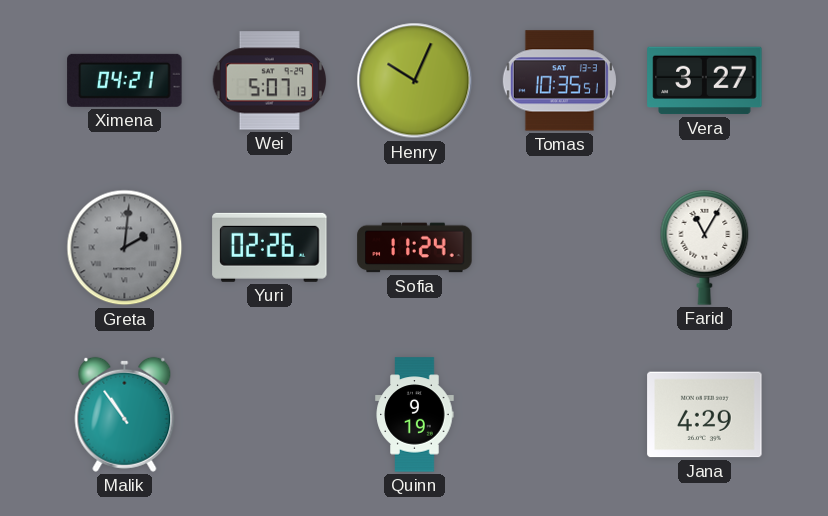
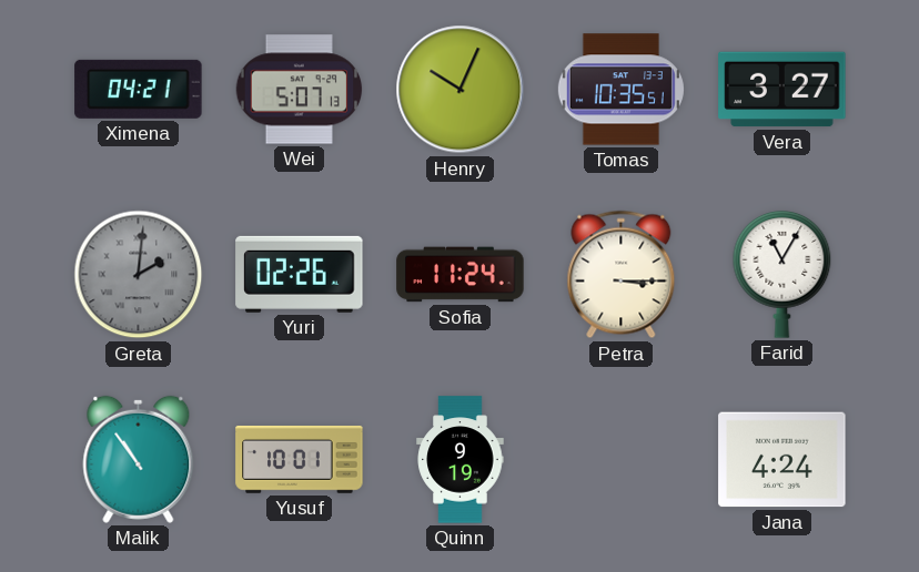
Petra: none -> 3:15 (622, 275)
Yusuf: none -> 10:01 (300, 459)
Jana: 4:29 -> 4:24 (782, 460)
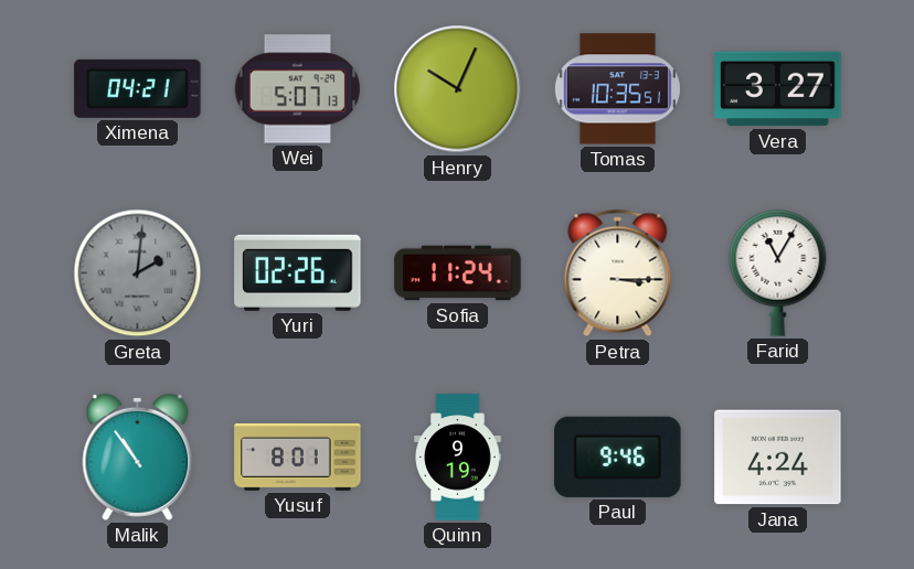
Yusuf: 10:01 -> 8:01 (298, 457)
Paul: none -> 9:46 (618, 457)
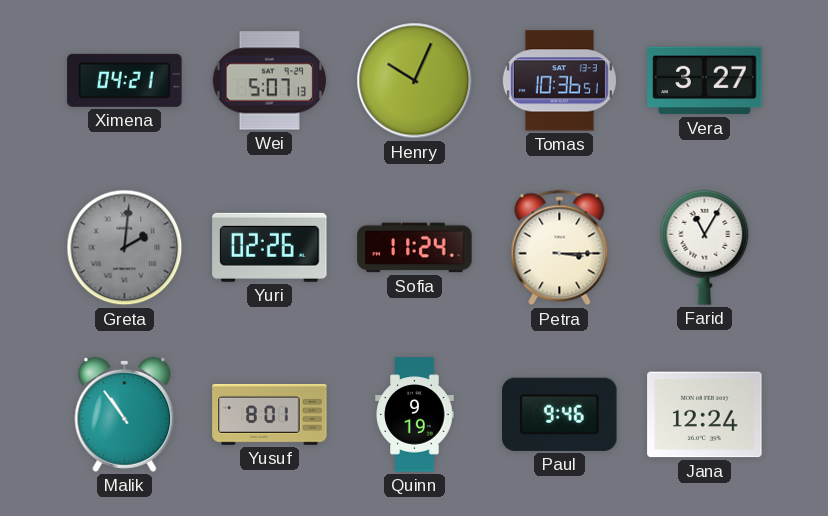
Tomas: 10:35 -> 10:36 (559, 81)
Jana: 4:24 -> 12:24 (705, 415)
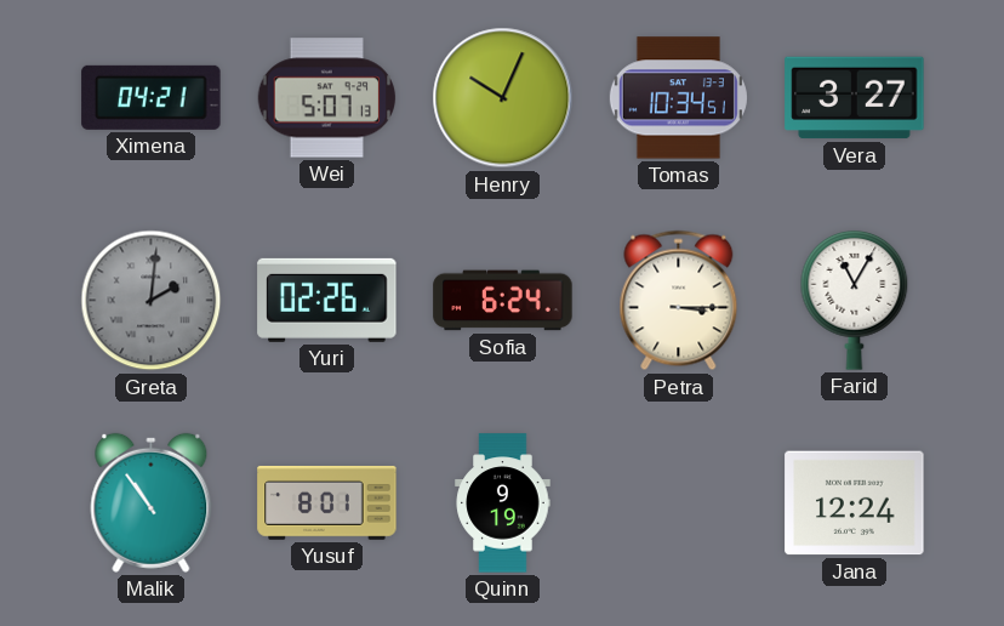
Tomas: 10:36 -> 10:34 (678, 98)
Sofia: 11:24 -> 6:24 (503, 301)
Paul: 9:46 -> none (560, 414)
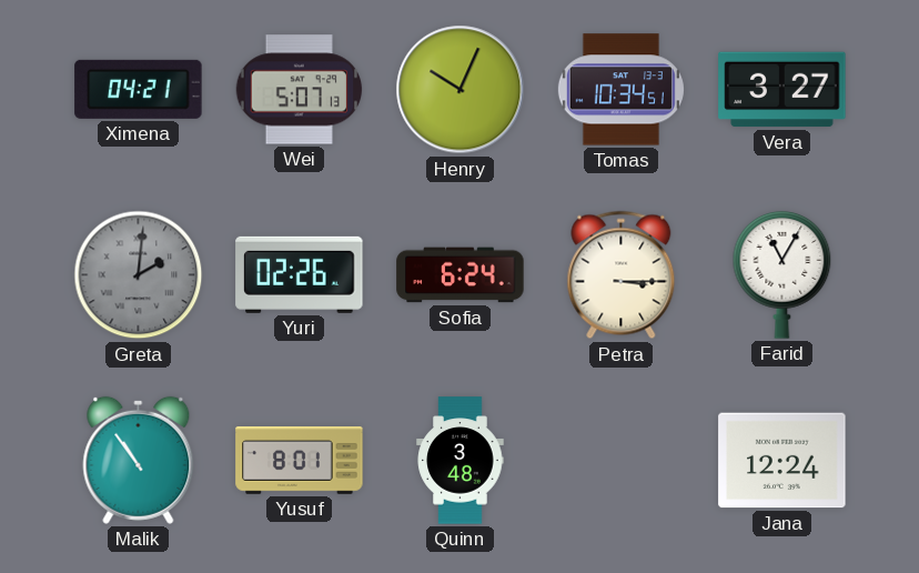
Quinn: 9:19 -> 3:48 (461, 461)
